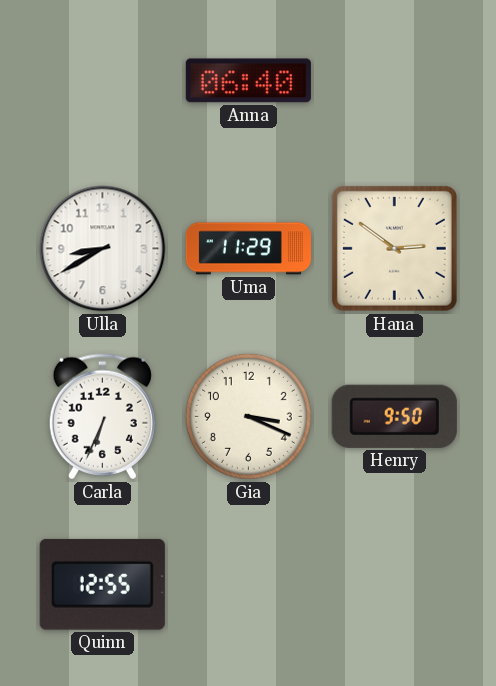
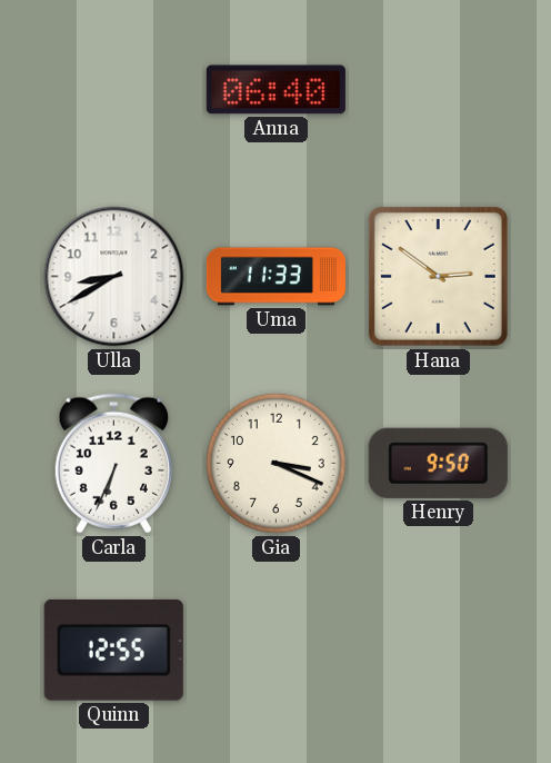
Uma: 11:29 -> 11:33 (275, 277)
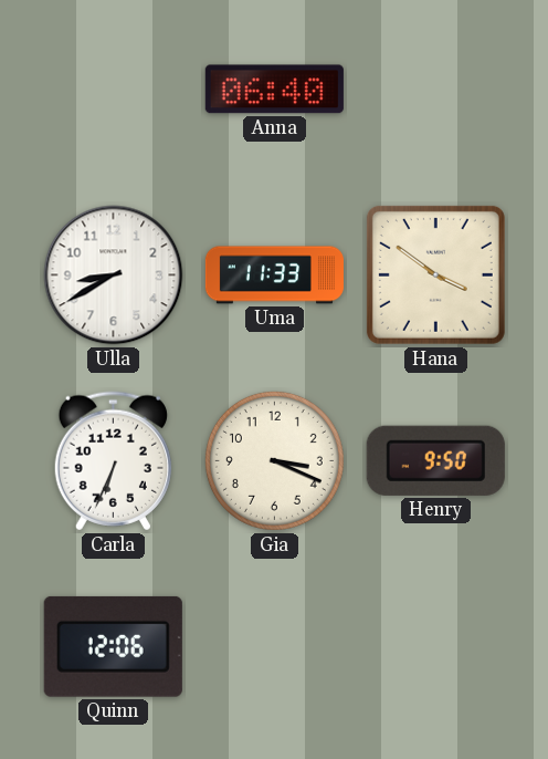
Hana: 2:51 -> 3:51 (435, 274)
Quinn: 12:55 -> 12:06 (113, 646)
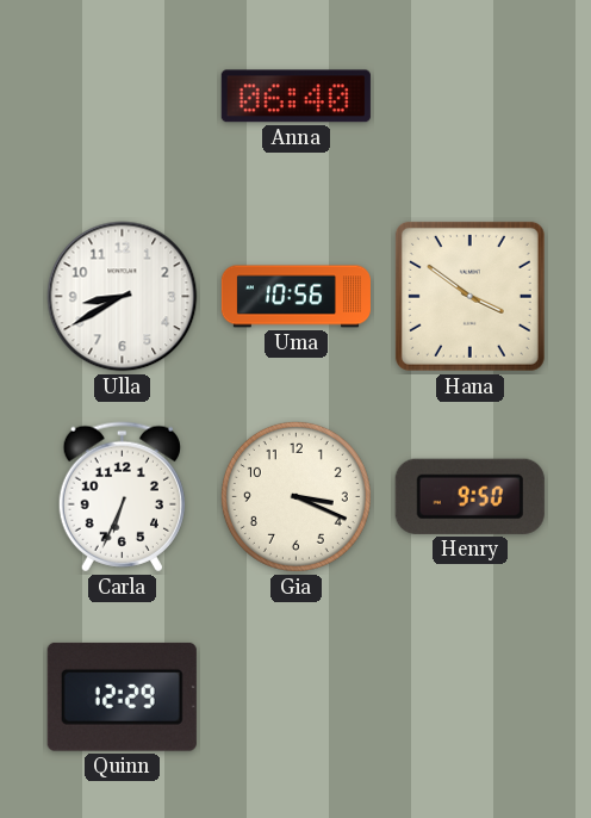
Uma: 11:33 -> 10:56 (295, 297)
Quinn: 12:06 -> 12:29 (122, 696)
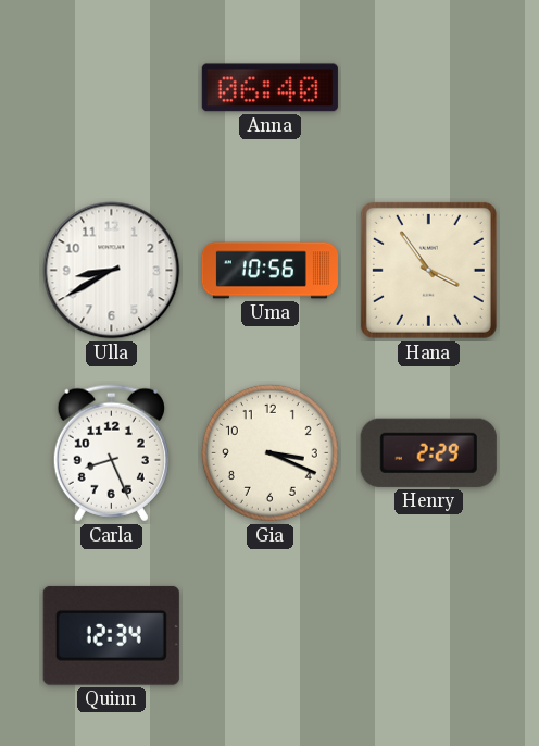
Hana: 3:51 -> 3:54 (428, 270)
Carla: 6:34 -> 8:26 (111, 453)
Henry: 9:50 -> 2:29 (428, 452)
Quinn: 12:29 -> 12:34 (111, 635)
